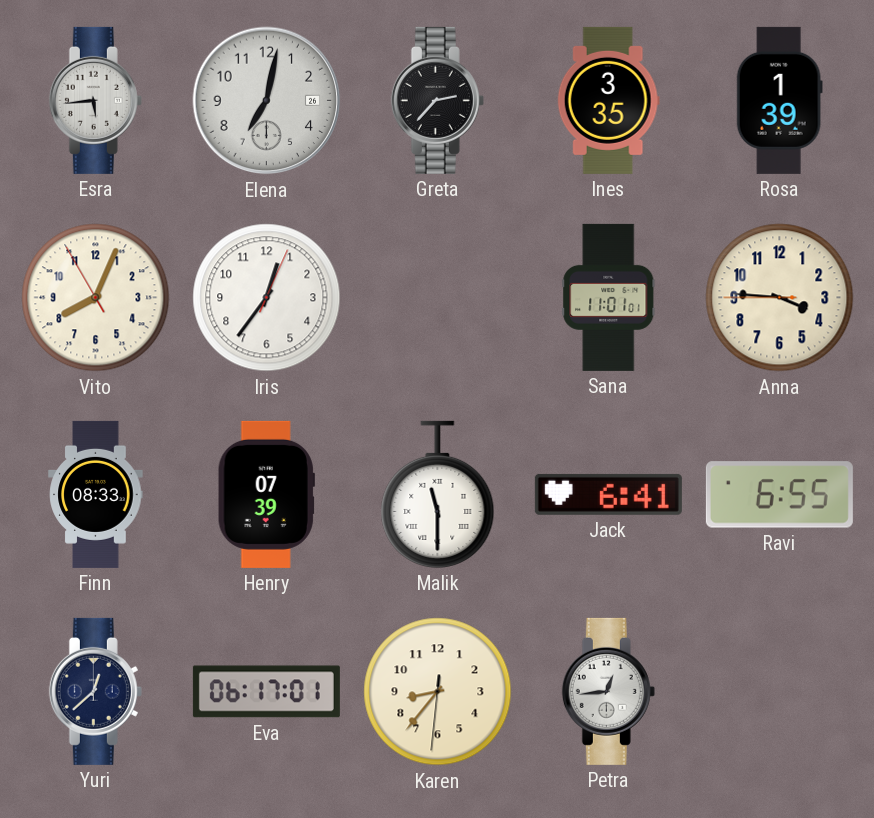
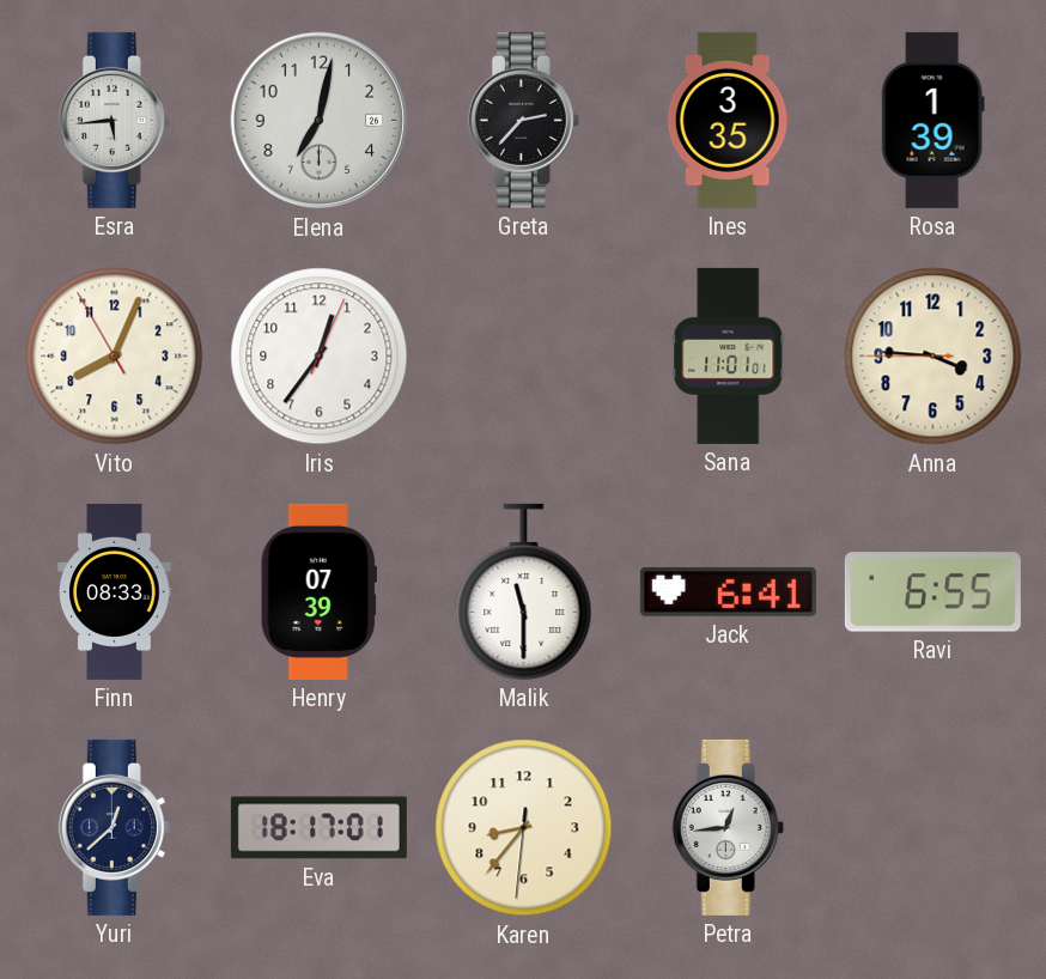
Eva: 06:17 -> 18:17 (318, 828)
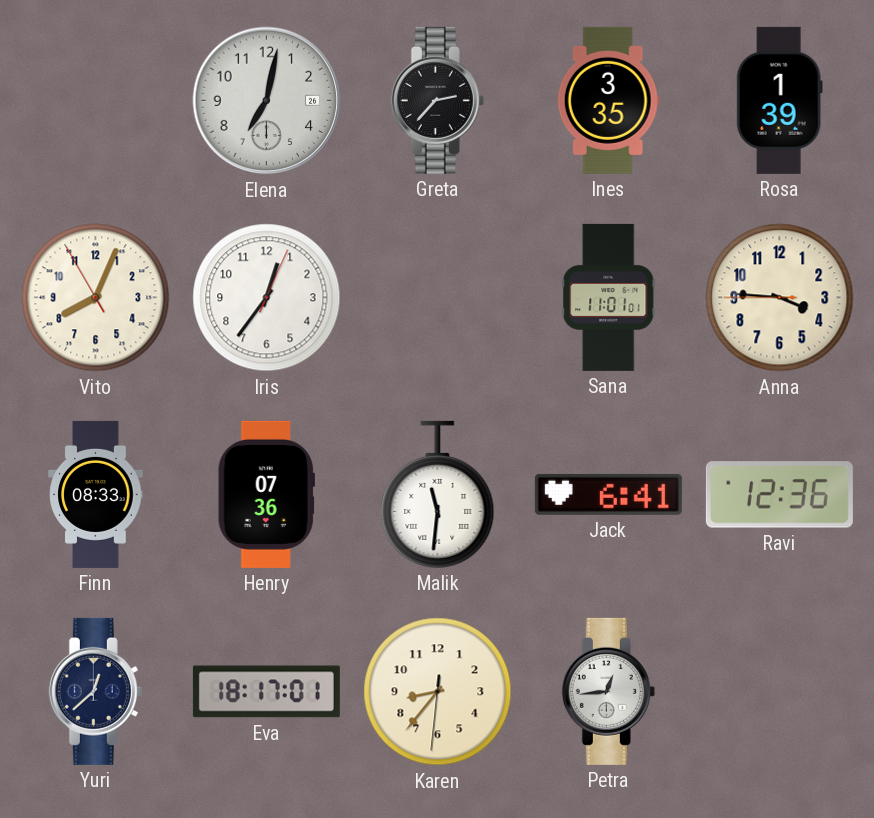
Esra: 5:44 -> none (114, 120)
Henry: 07:39 -> 07:36 (266, 494)
Malik: 11:30 -> 11:31 (438, 494)
Ravi: 6:55 -> 12:36 (779, 495)
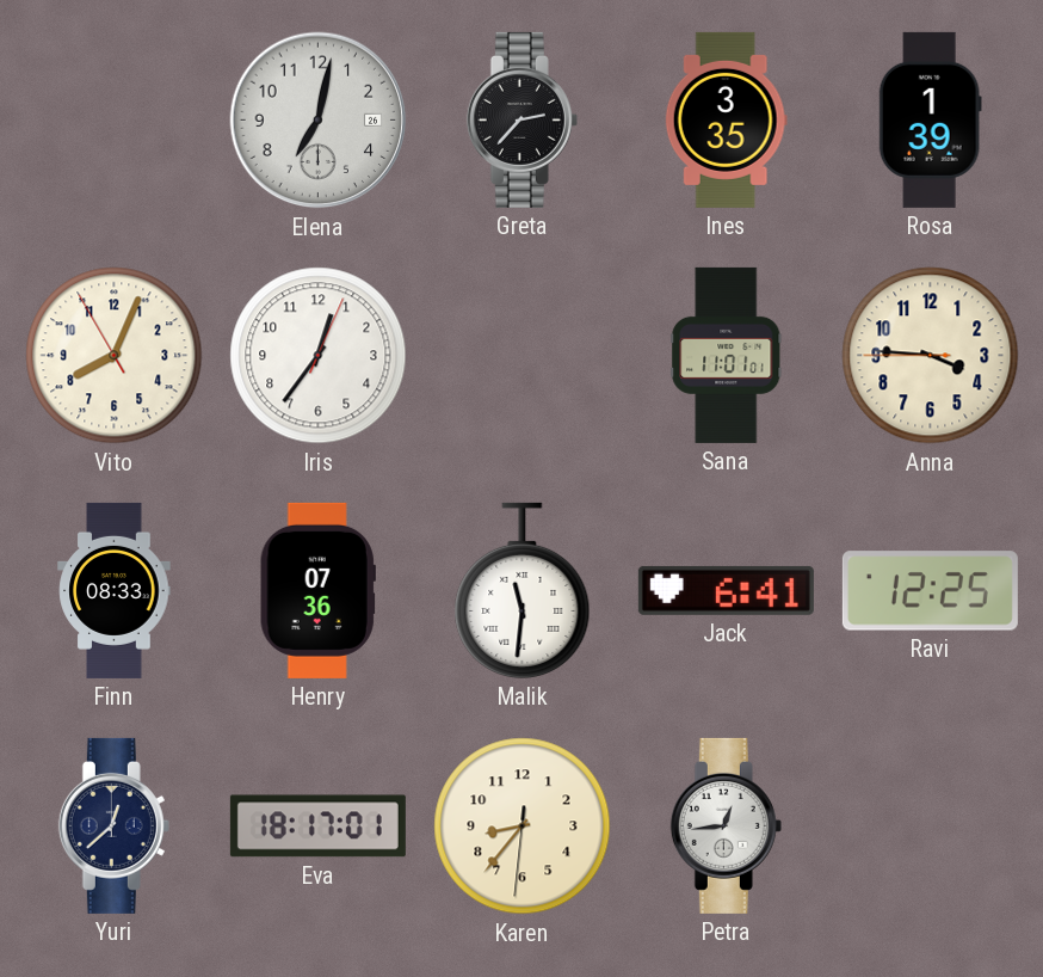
Ravi: 12:36 -> 12:25 (930, 591)
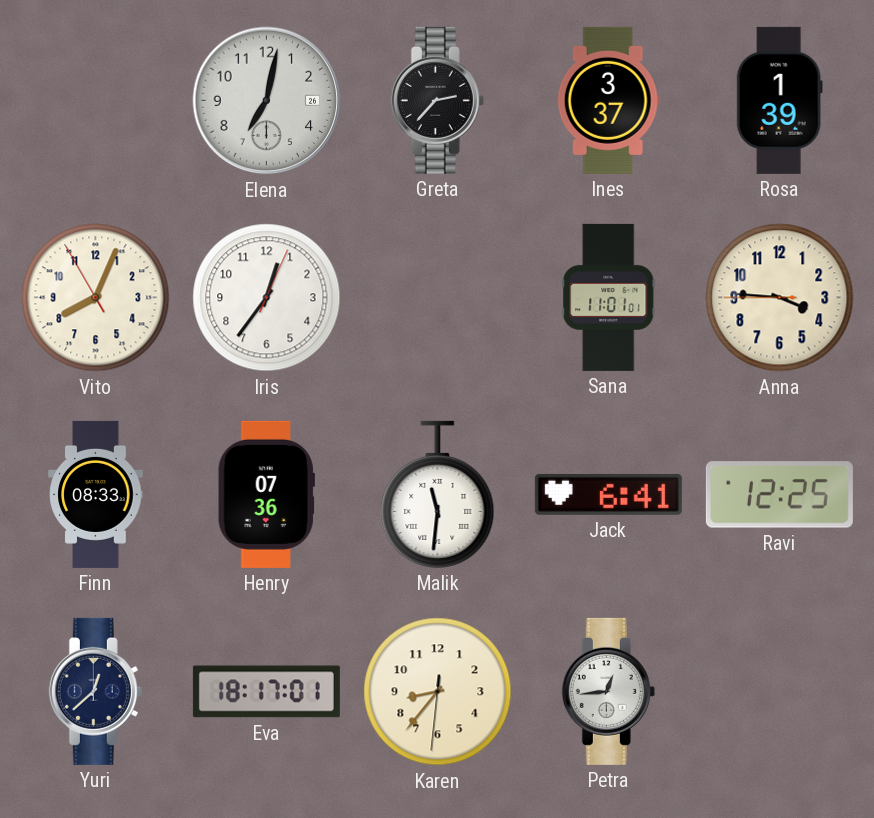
Ines: 3:35 -> 3:37 (608, 100)
